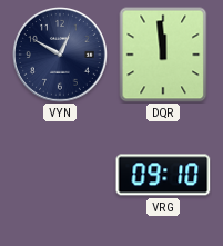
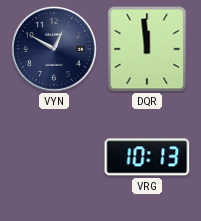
VRG: 09:10 -> 10:13 (147, 157)
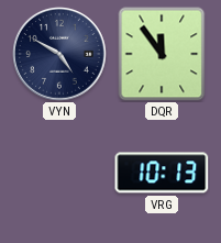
VYN: 12:50 -> 4:50 (60, 55)
DQR: 11:59 -> 11:54 (162, 54)
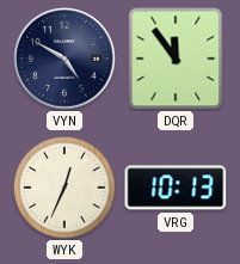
WYK: none -> 12:34 (64, 188)
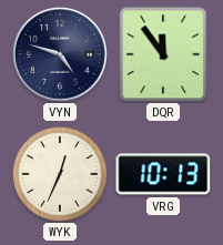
VYN: 4:50 -> 4:48 (61, 55)
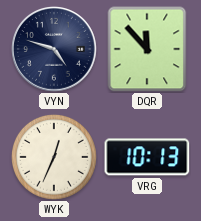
DQR: 11:54 -> 11:53 (147, 49)
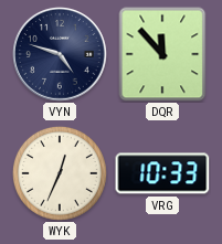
VRG: 10:13 -> 10:33 (162, 173)
